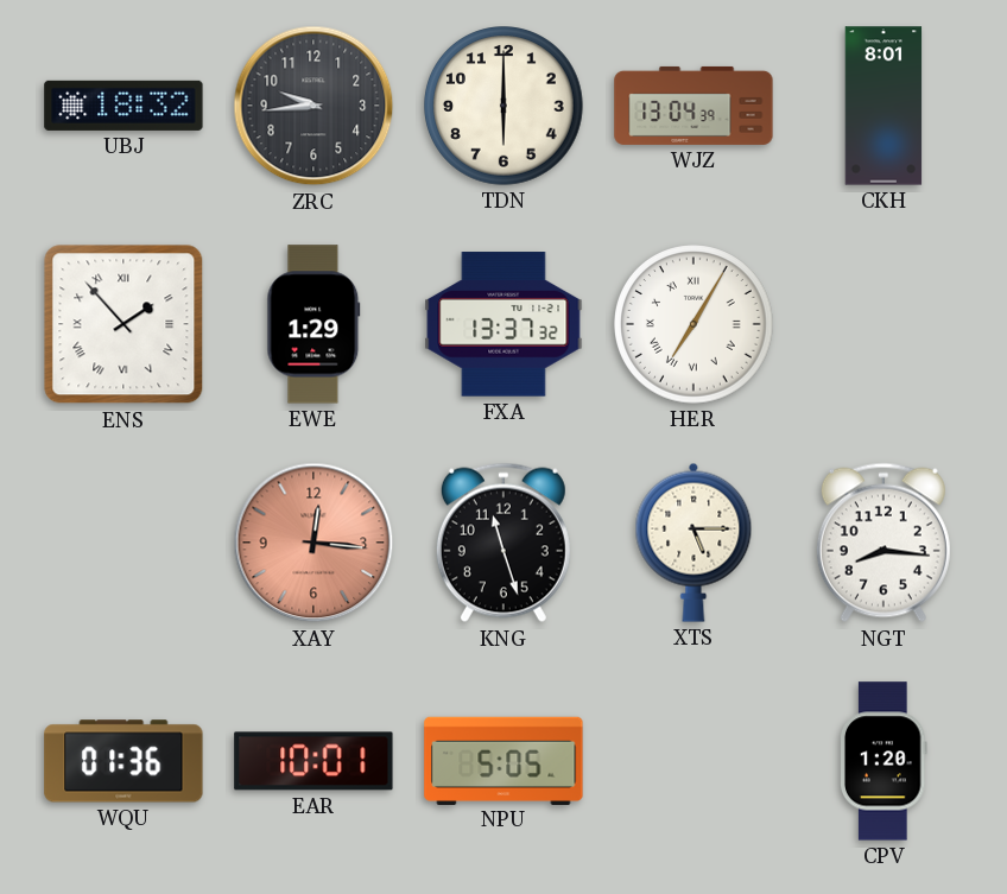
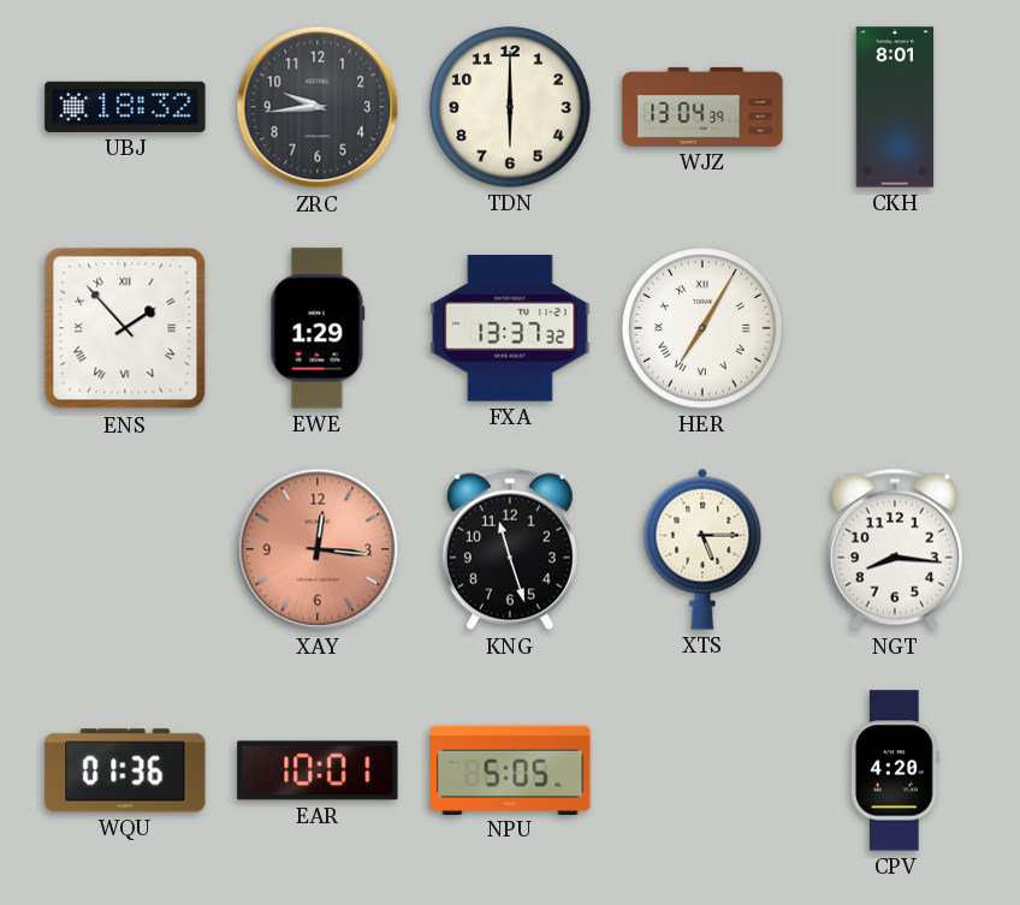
CPV: 1:20 -> 4:20 (896, 770)
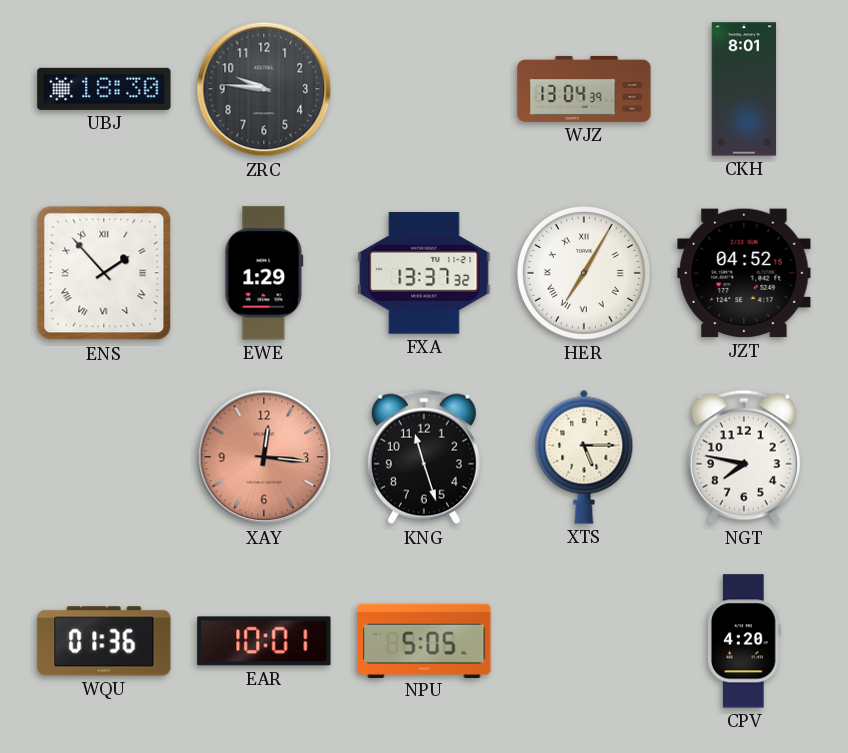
UBJ: 18:32 -> 18:30 (104, 89)
ZRC: 9:44 -> 9:46 (264, 89)
TDN: 6:00 -> none (511, 108)
JZT: none -> 04:52 (744, 273)
NGT: 8:16 -> 7:47 (744, 457)
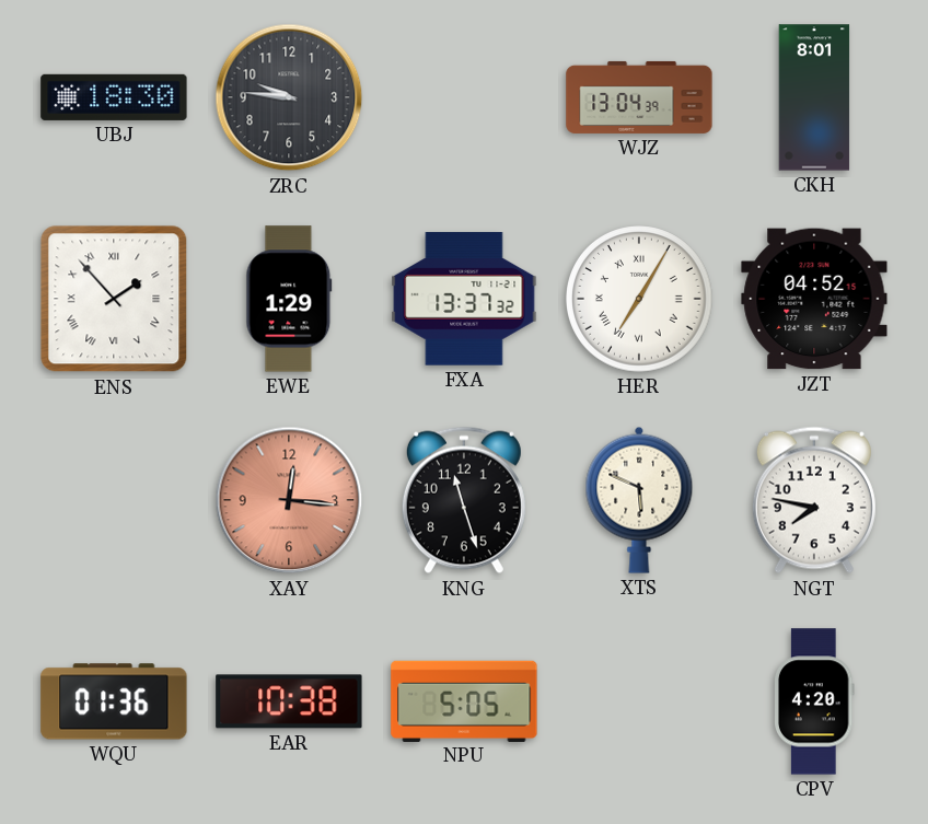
XTS: 5:15 -> 5:49 (639, 500)
EAR: 10:01 -> 10:38 (289, 701)
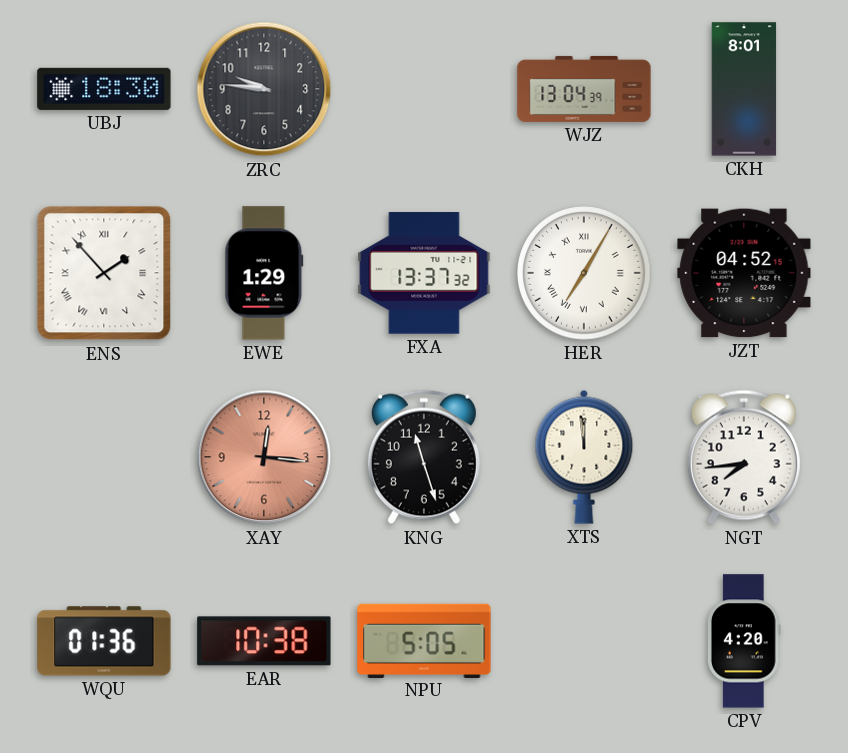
XTS: 5:49 -> 11:59 (584, 457)
NGT: 7:47 -> 7:44 (744, 457)
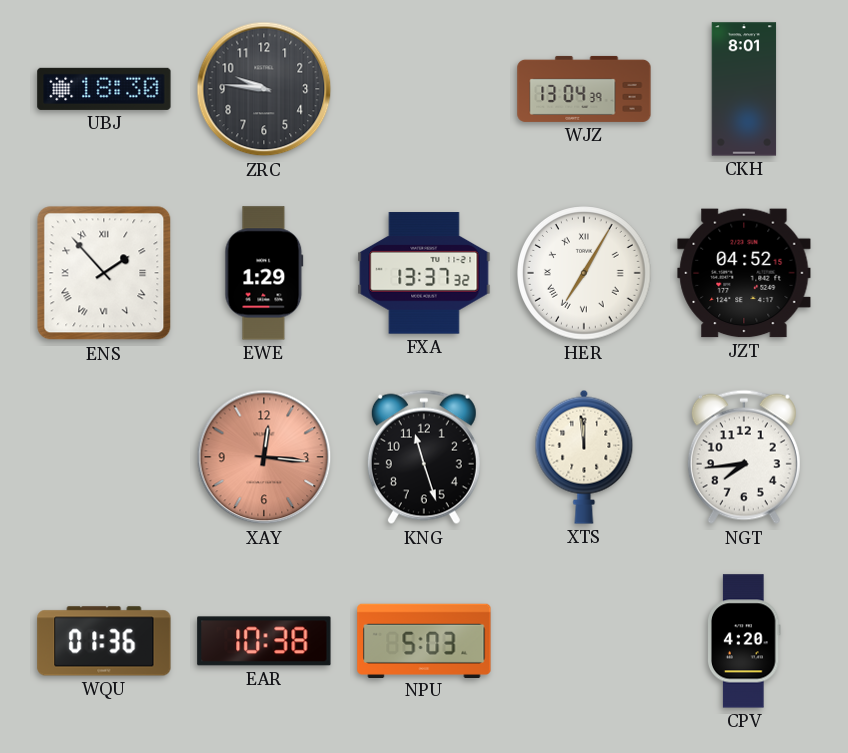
NPU: 5:05 -> 5:03 (424, 640)
